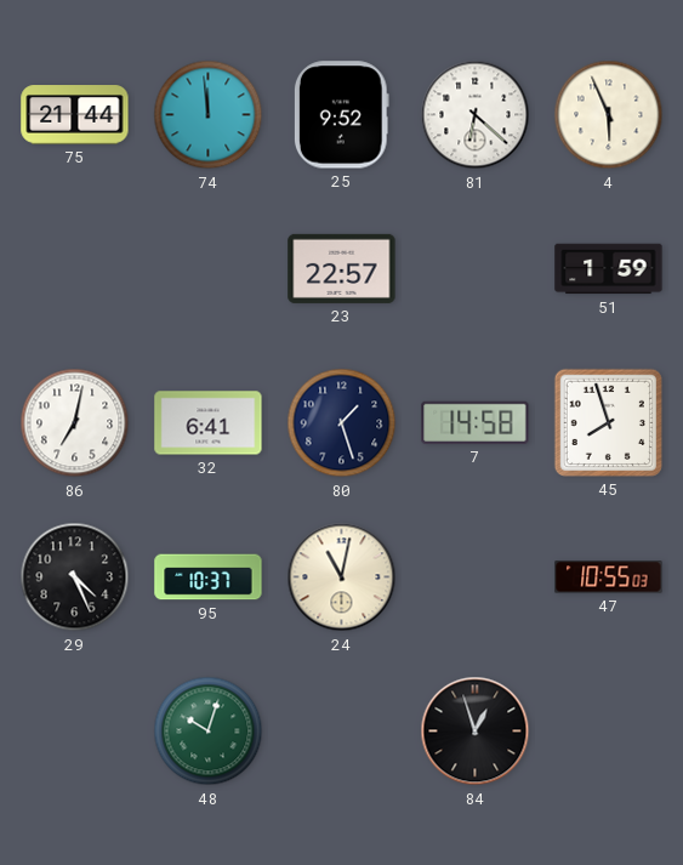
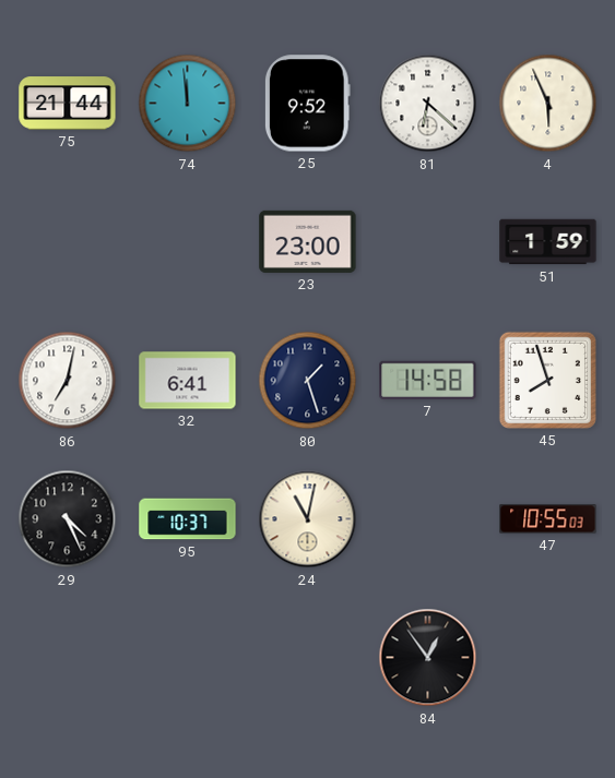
23: 22:57 -> 23:00 (308, 241)
48: 10:03 -> none (209, 732)
84: 12:57 -> 12:54 (428, 658)
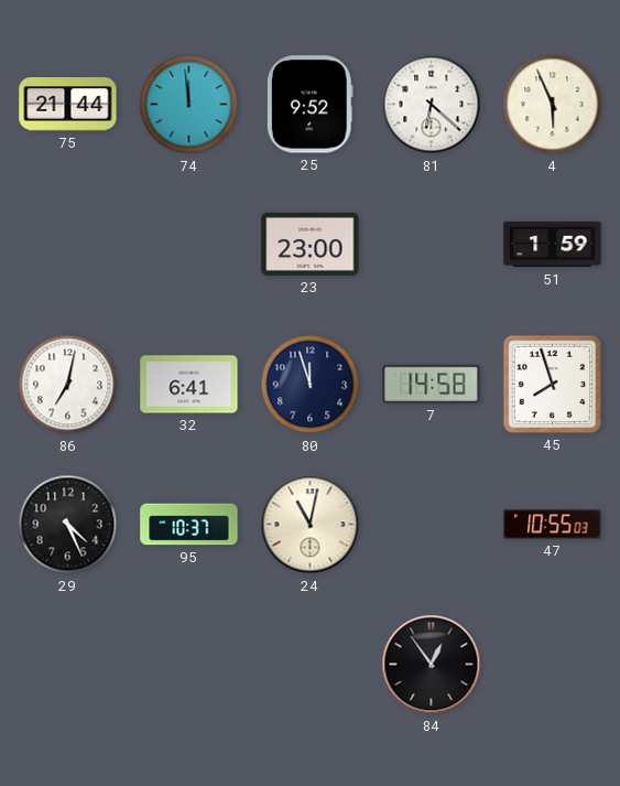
80: 1:27 -> 11:57 (311, 385)
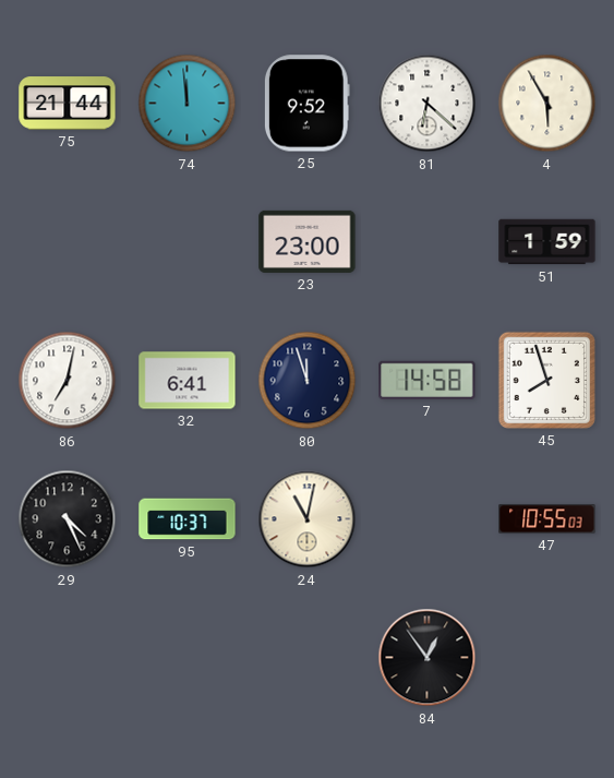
4: 5:56 -> 5:55 (547, 104)
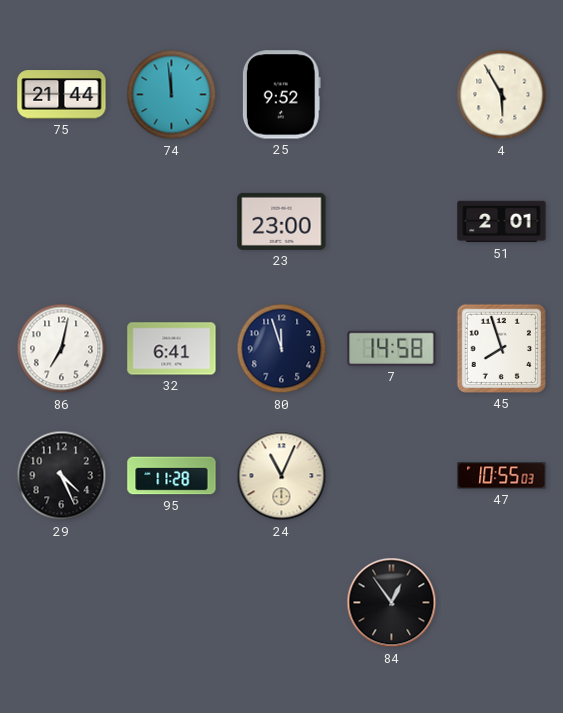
81: 6:22 -> none (428, 104)
51: 1:59 -> 2:01 (502, 222)
95: 10:37 -> 11:28 (172, 476)
24: 11:02 -> 11:04 (282, 476)
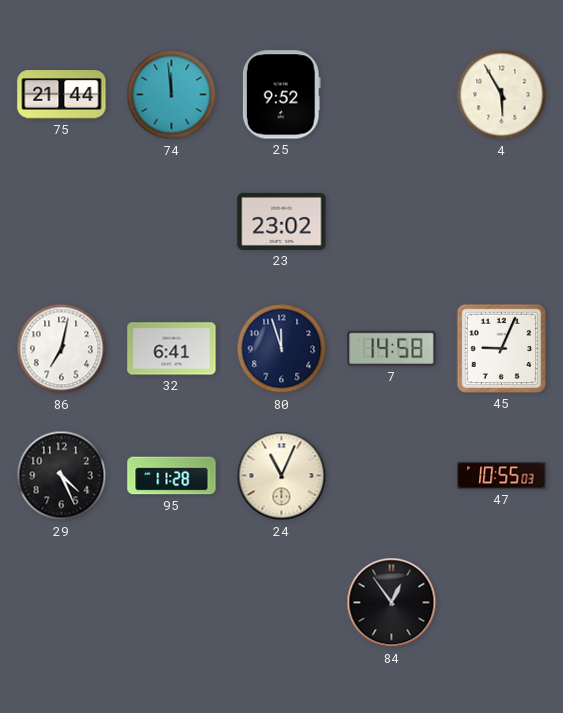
23: 23:00 -> 23:02 (282, 221)
51: 2:01 -> none (502, 222)
45: 7:57 -> 9:04 (501, 348)
